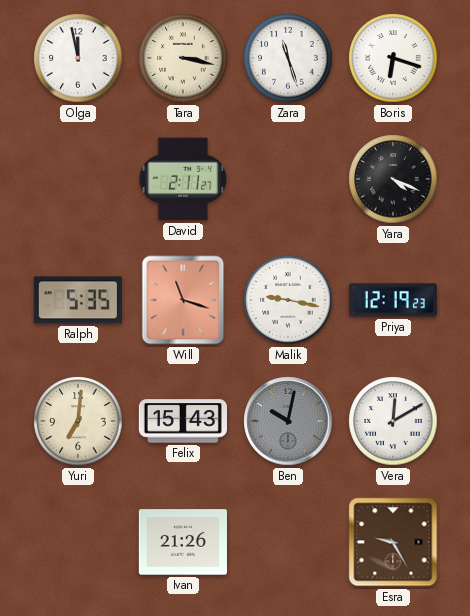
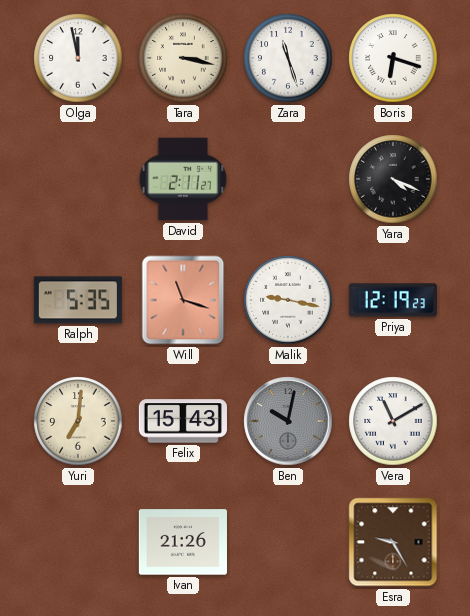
Vera: 12:10 -> 11:10 (393, 421)
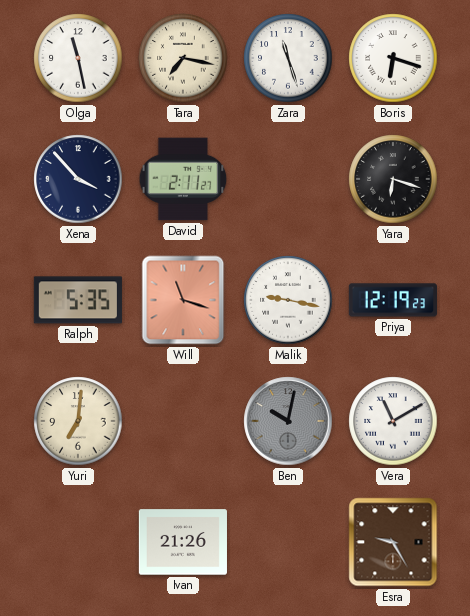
Olga: 11:58 -> 11:28 (78, 58)
Tara: 3:17 -> 7:17 (183, 58)
Xena: none -> 3:53 (78, 179)
Yara: 4:19 -> 6:18 (393, 179)
Felix: 15:43 -> none (183, 421)
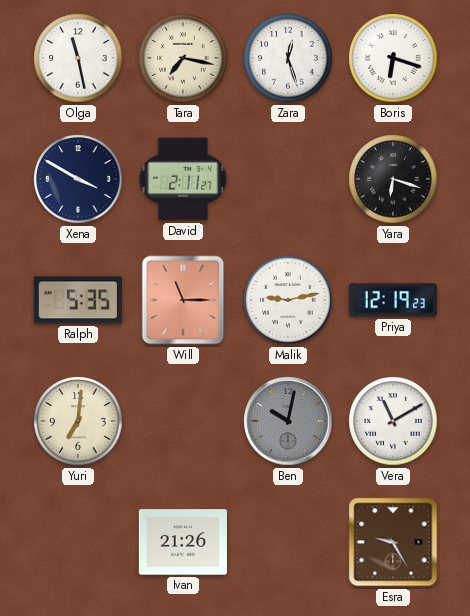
Zara: 11:27 -> 12:27 (288, 58)
Xena: 3:53 -> 3:50 (78, 179)
Will: 11:18 -> 11:15 (183, 300)
Malik: 9:17 -> 9:13 (288, 300)
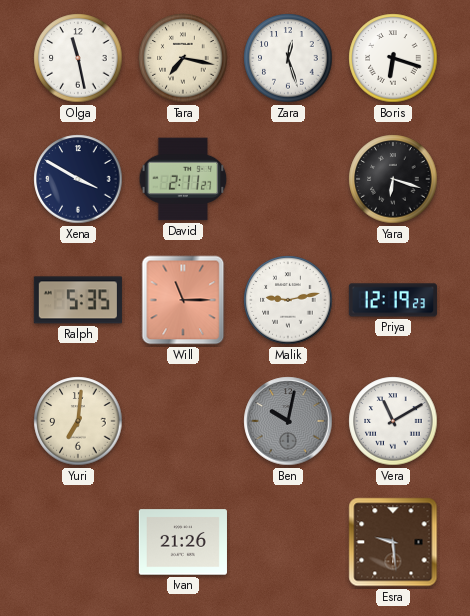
Esra: 9:25 -> 9:29 (393, 542)
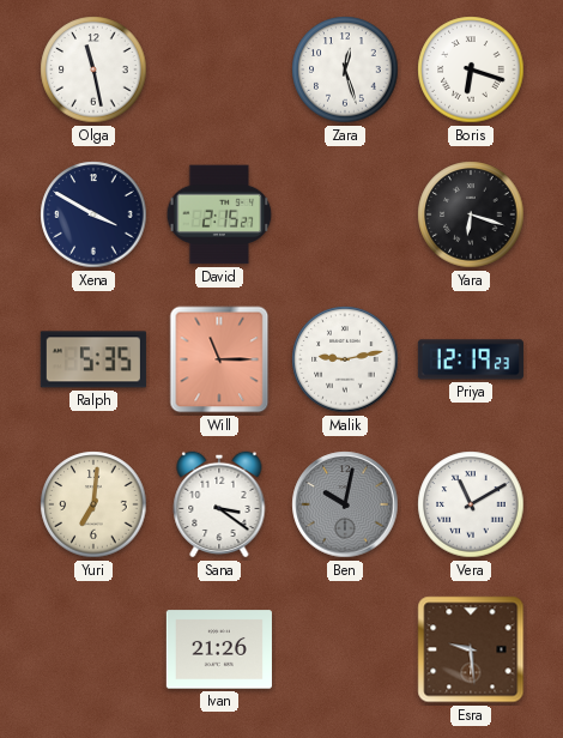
Tara: 7:17 -> none (183, 58)
David: 2:11 -> 2:15 (219, 214)
Sana: none -> 3:21 (219, 504)
